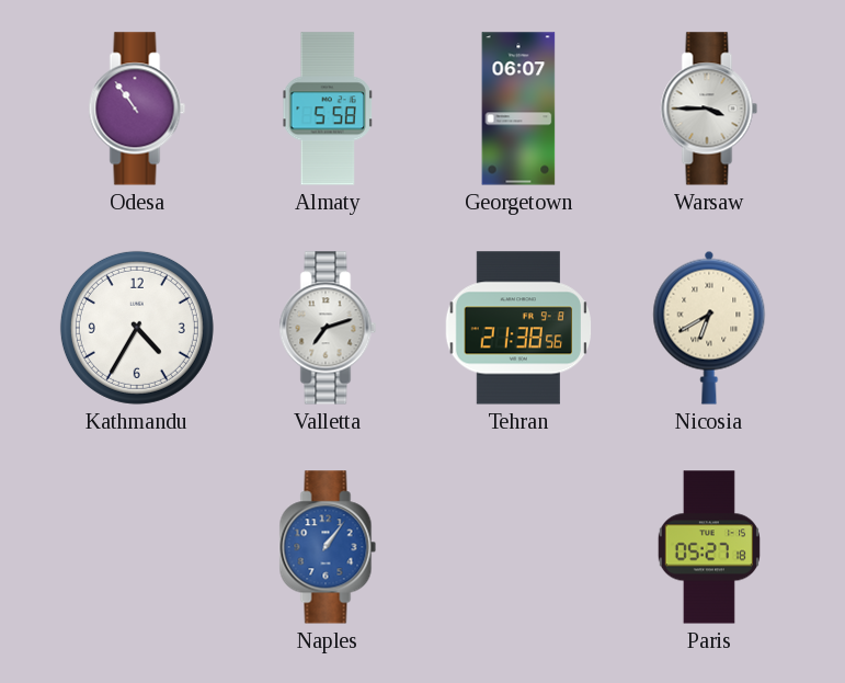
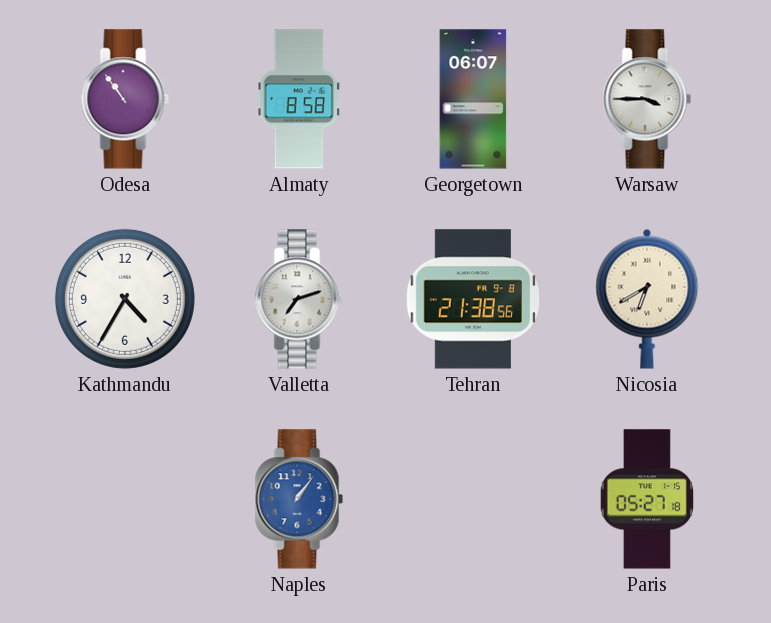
Almaty: 5:58 -> 8:58 (298, 99)
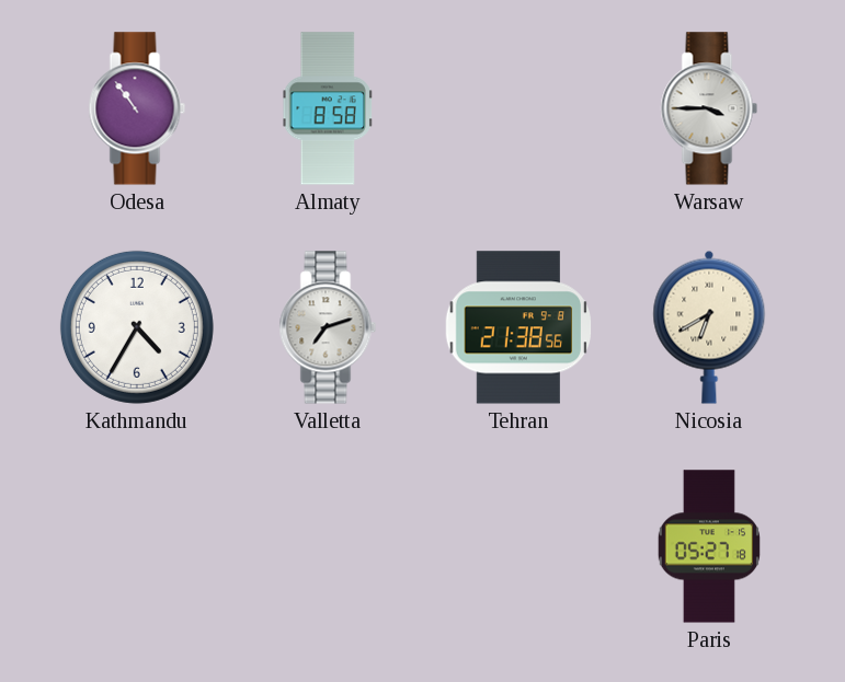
Georgetown: 06:07 -> none (473, 99)
Naples: 1:06 -> none (299, 499)
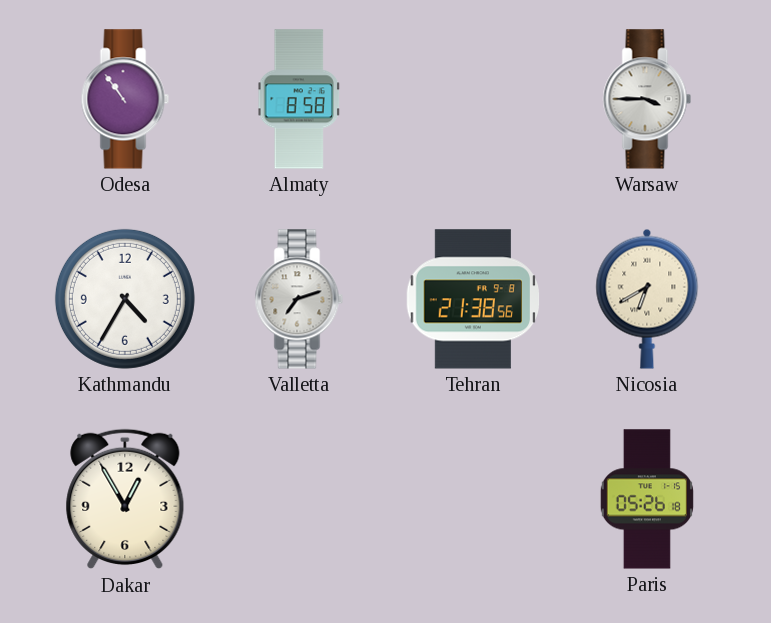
Dakar: none -> 12:55 (125, 499)
Paris: 05:27 -> 05:26 (647, 499)
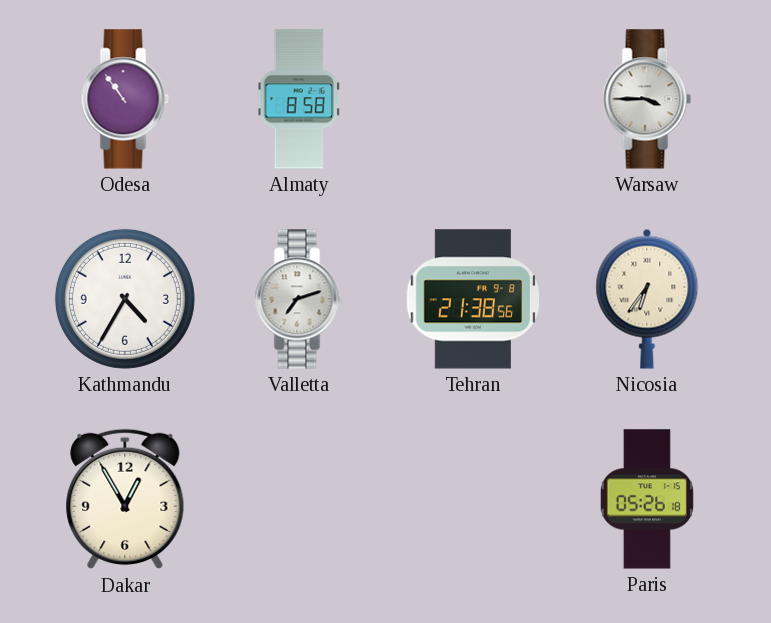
Nicosia: 6:40 -> 6:36 (647, 299)
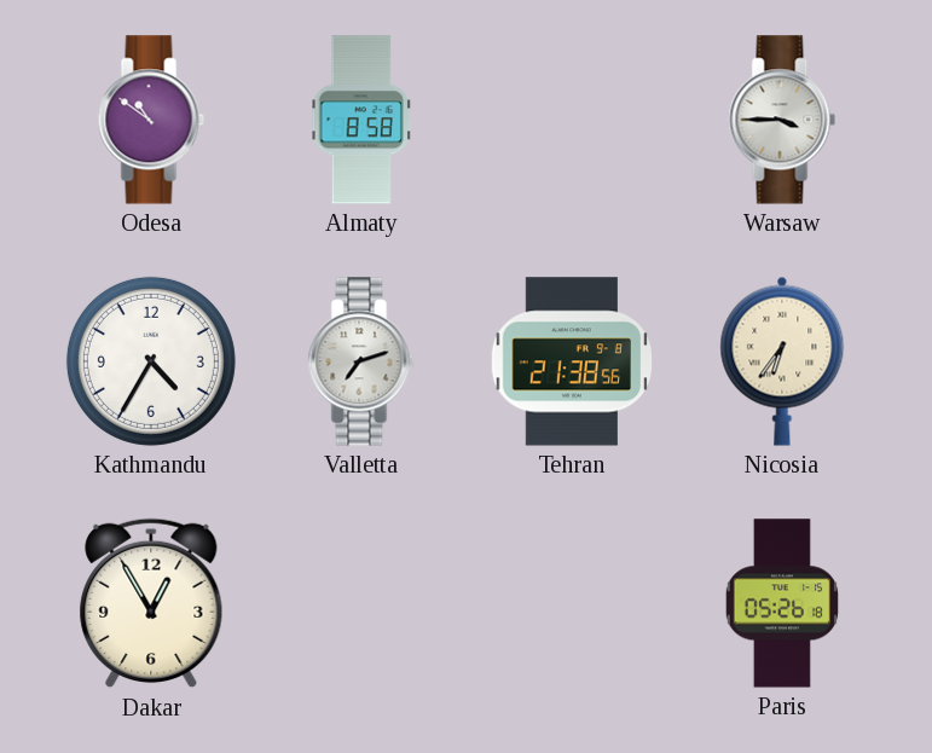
Odesa: 10:54 -> 10:51 (151, 120)
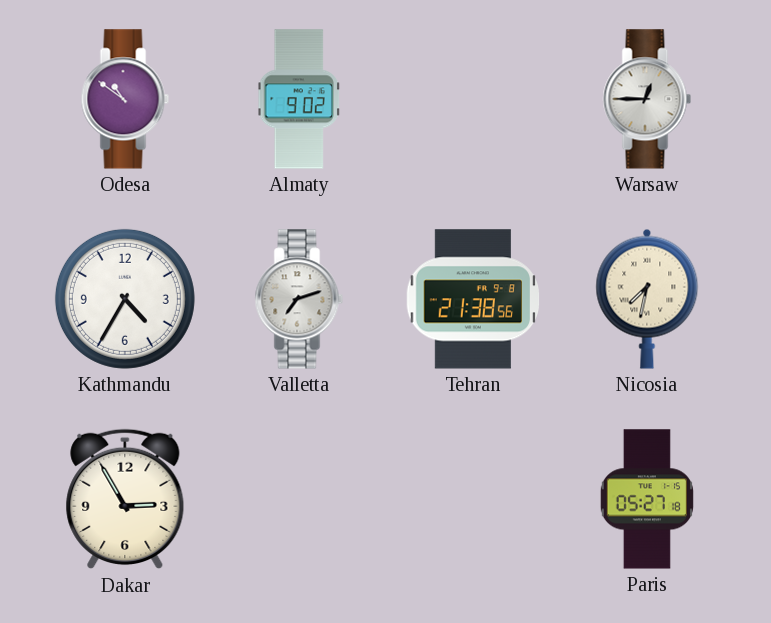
Almaty: 8:58 -> 9:02 (298, 99)
Warsaw: 3:45 -> 12:45 (647, 99)
Nicosia: 6:36 -> 7:32 (647, 299)
Dakar: 12:55 -> 2:55 (125, 499)
Paris: 05:26 -> 05:27 (647, 499)
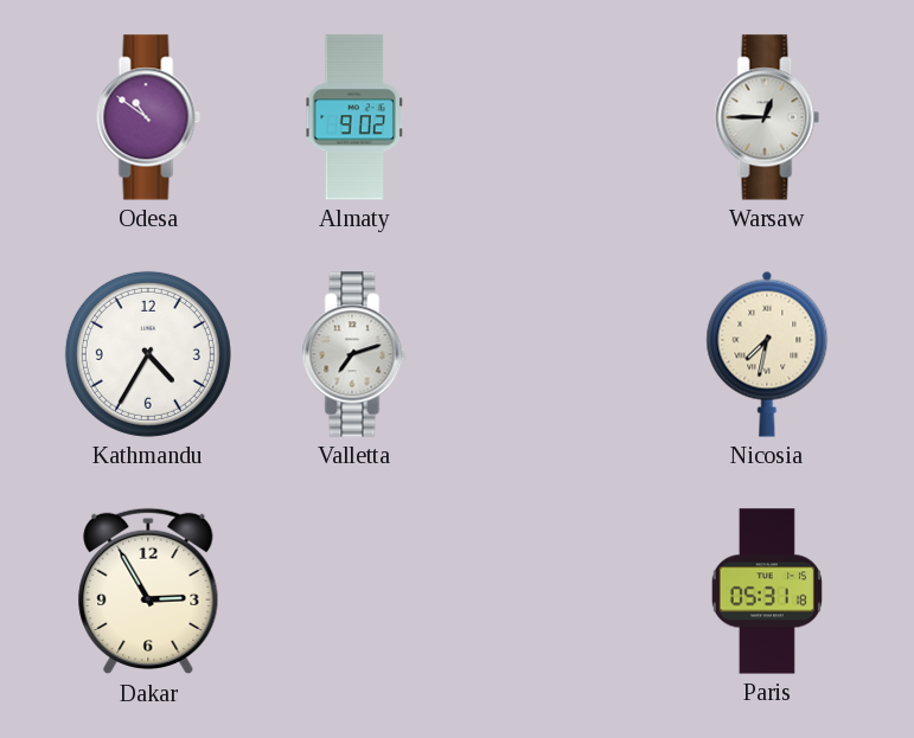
Tehran: 21:38 -> none (473, 299)
Paris: 05:27 -> 05:31 (767, 591)
